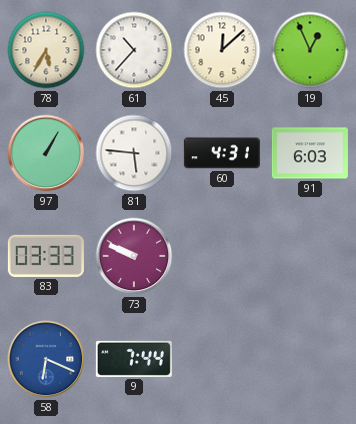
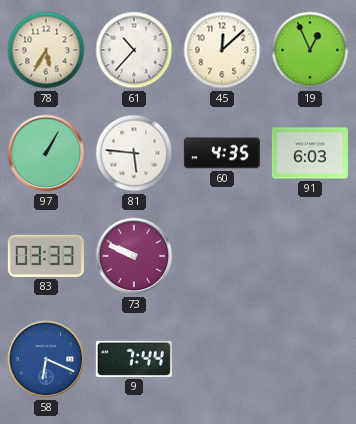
60: 4:31 -> 4:35 (222, 153)
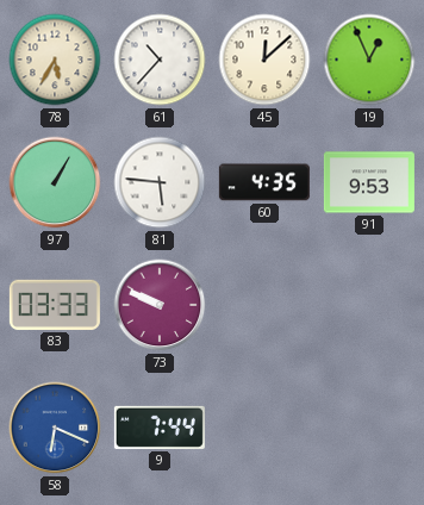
91: 6:03 -> 9:53 (369, 182)
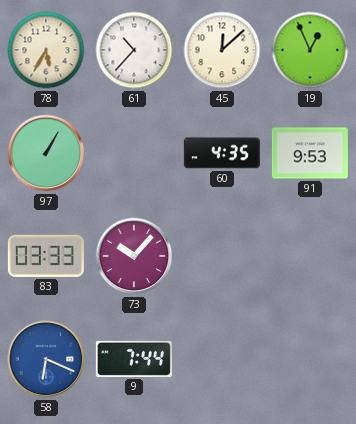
81: 5:46 -> none (160, 182)
73: 9:49 -> 10:07 (134, 256)
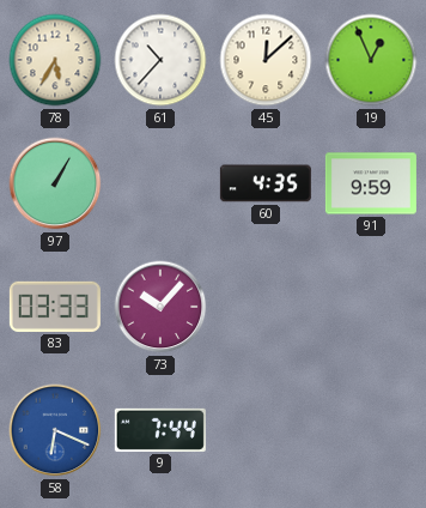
91: 9:53 -> 9:59 (371, 183)
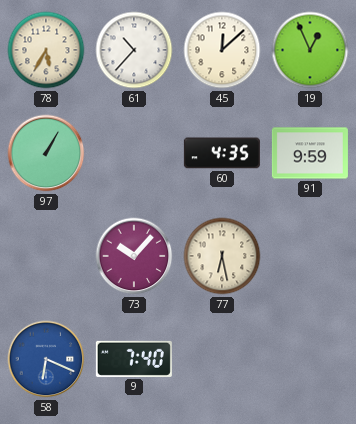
83: 03:33 -> none (55, 307)
77: none -> 6:28 (222, 256)
9: 7:44 -> 7:40 (134, 359)
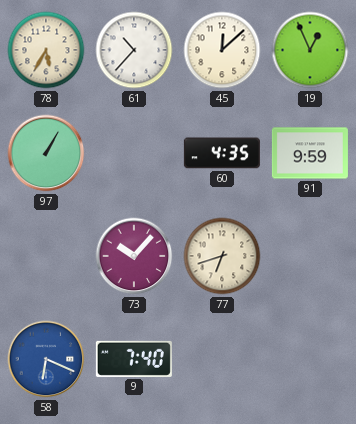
77: 6:28 -> 6:42 (222, 256)
